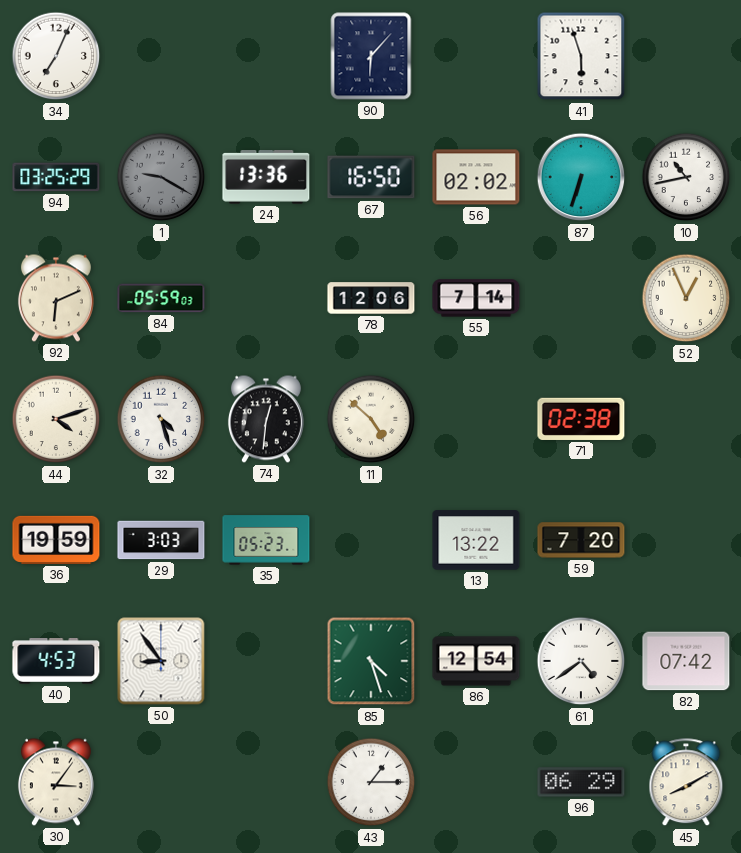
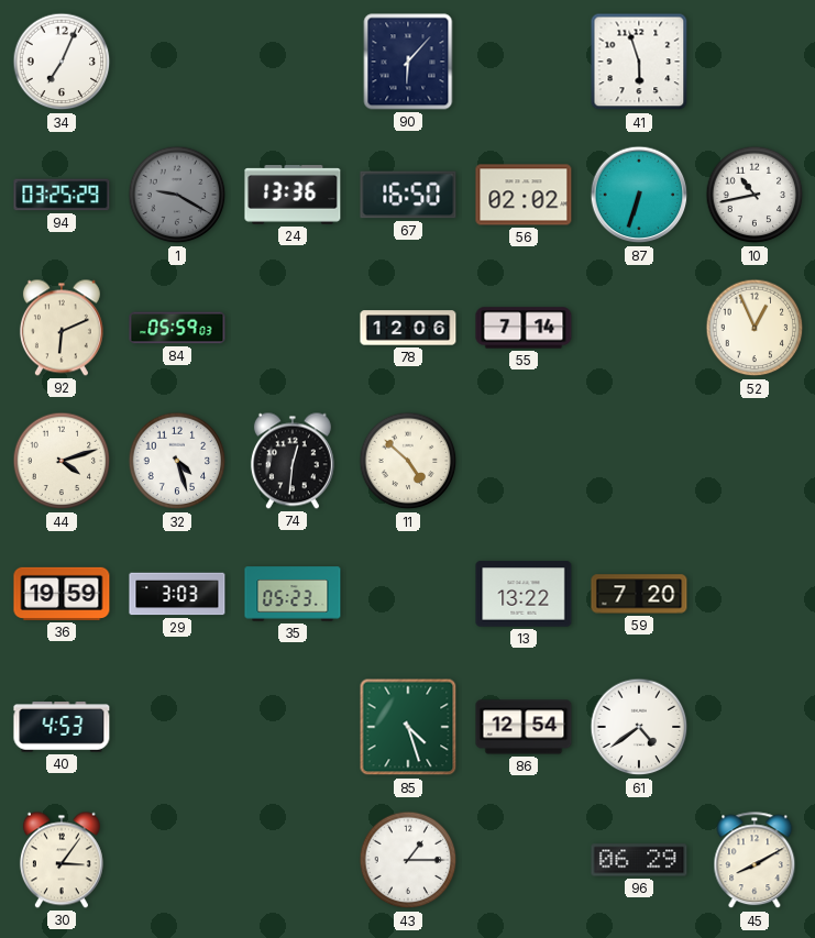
71: 02:38 -> none (581, 419)
50: 8:54 -> none (161, 661)
82: 07:42 -> none (686, 661)
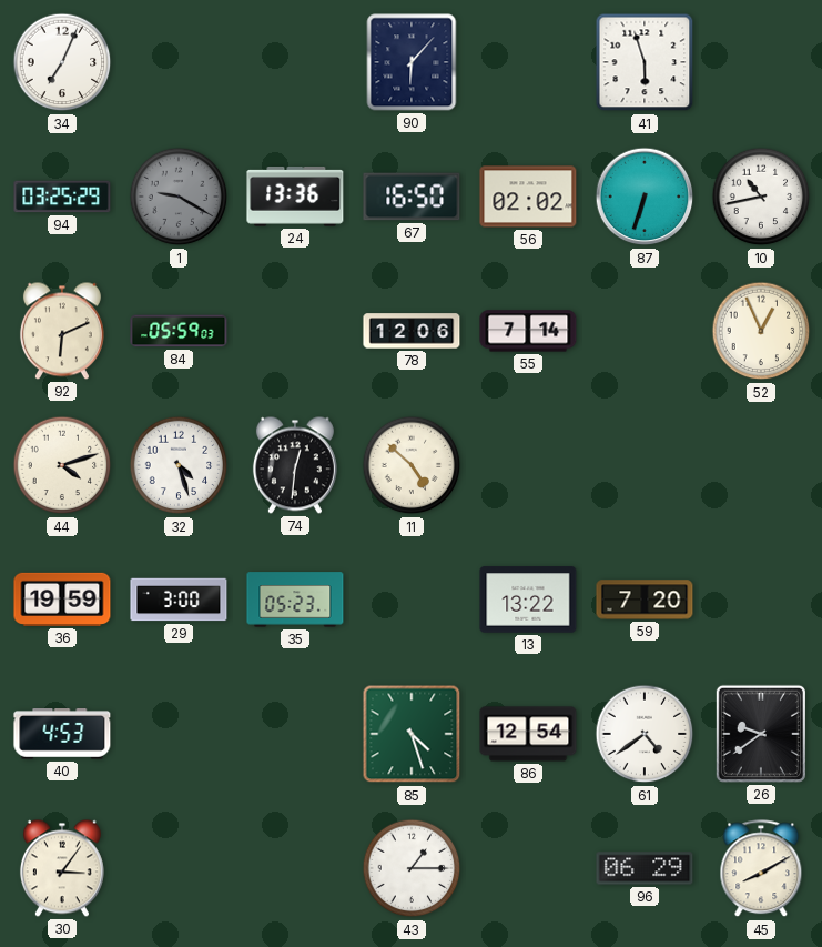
29: 3:03 -> 3:00 (179, 600)
26: none -> 9:39 (761, 734)
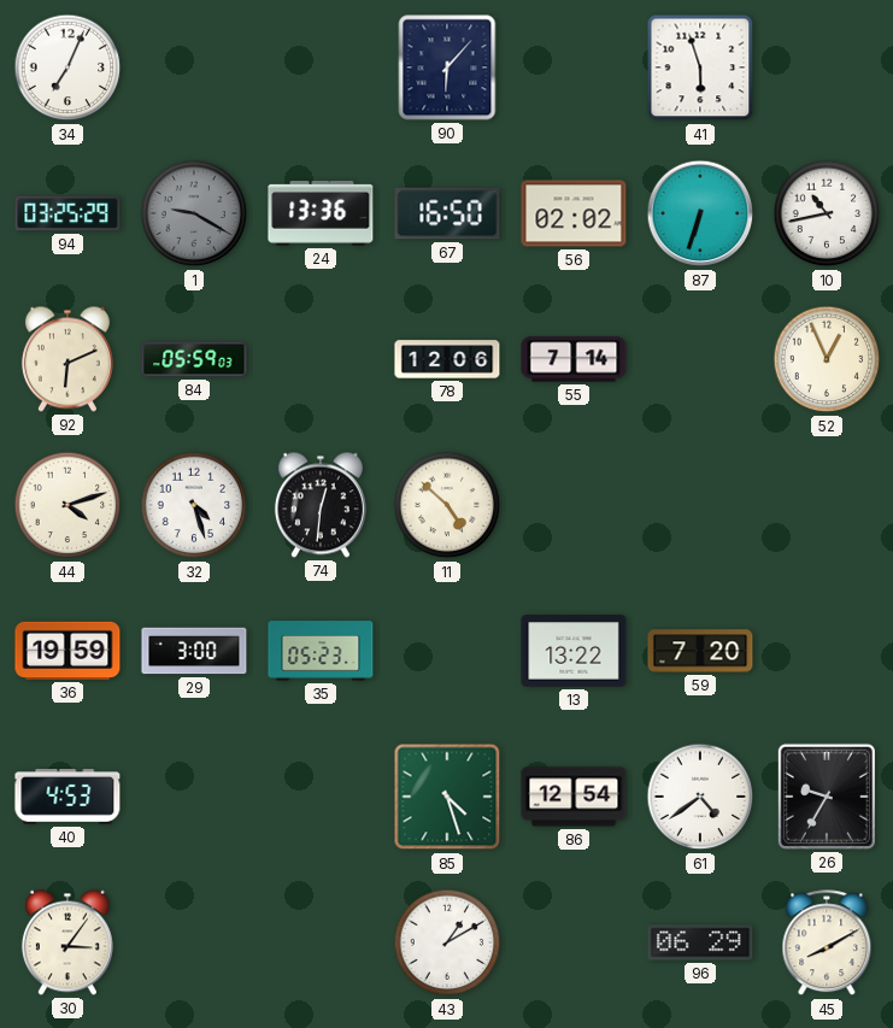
26: 9:39 -> 9:35 (827, 797)
43: 1:15 -> 1:10 (447, 942)
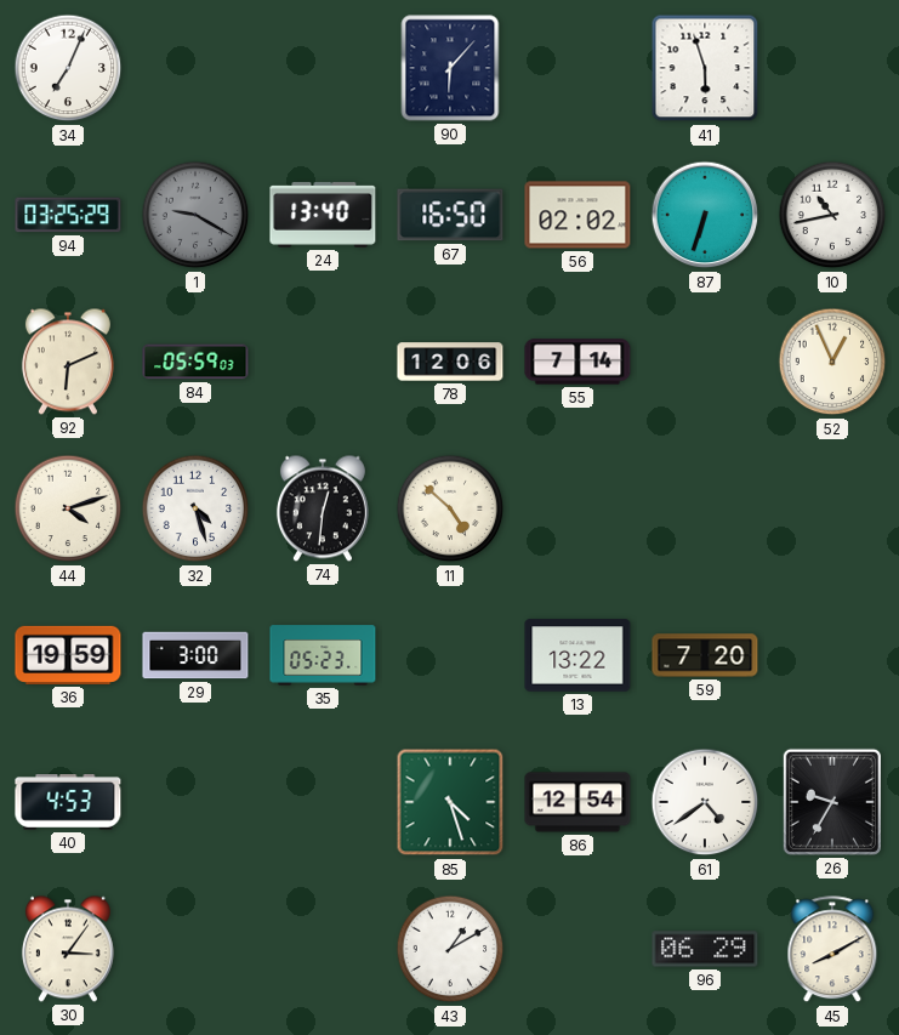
24: 13:36 -> 13:40 (323, 216)
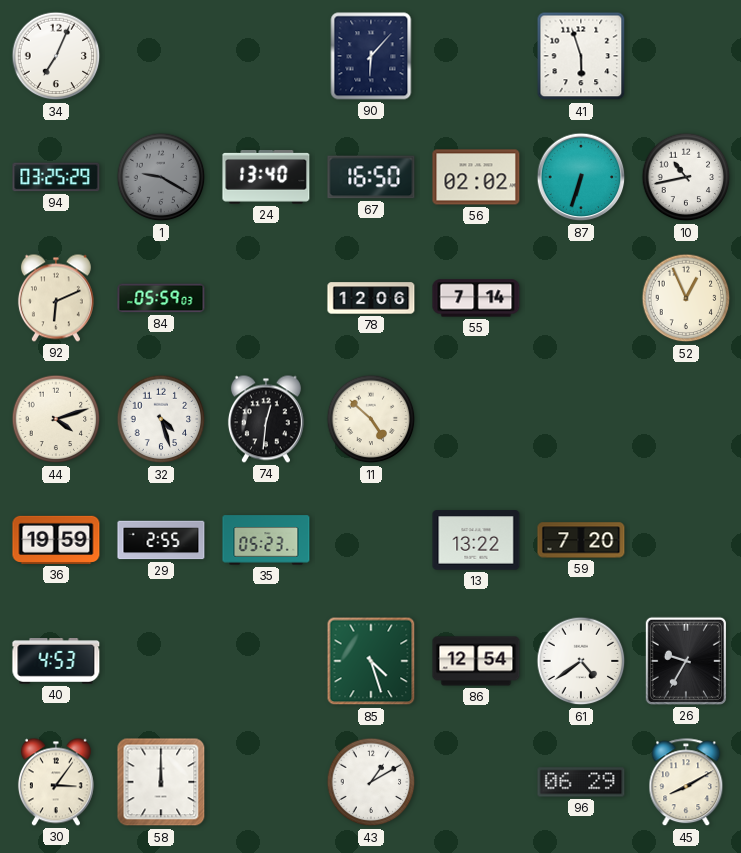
29: 3:00 -> 2:55 (161, 540)
58: none -> 12:00 (161, 782)
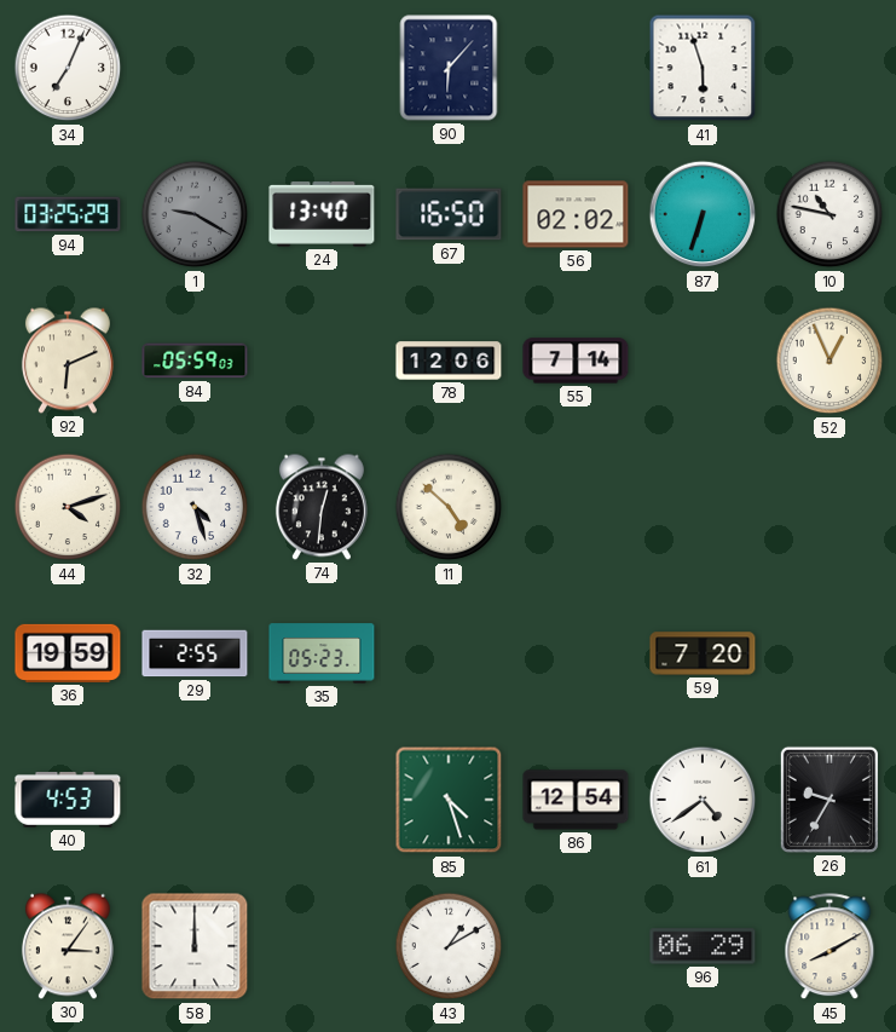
10: 10:43 -> 10:47 (829, 214)
13: 13:22 -> none (476, 540)
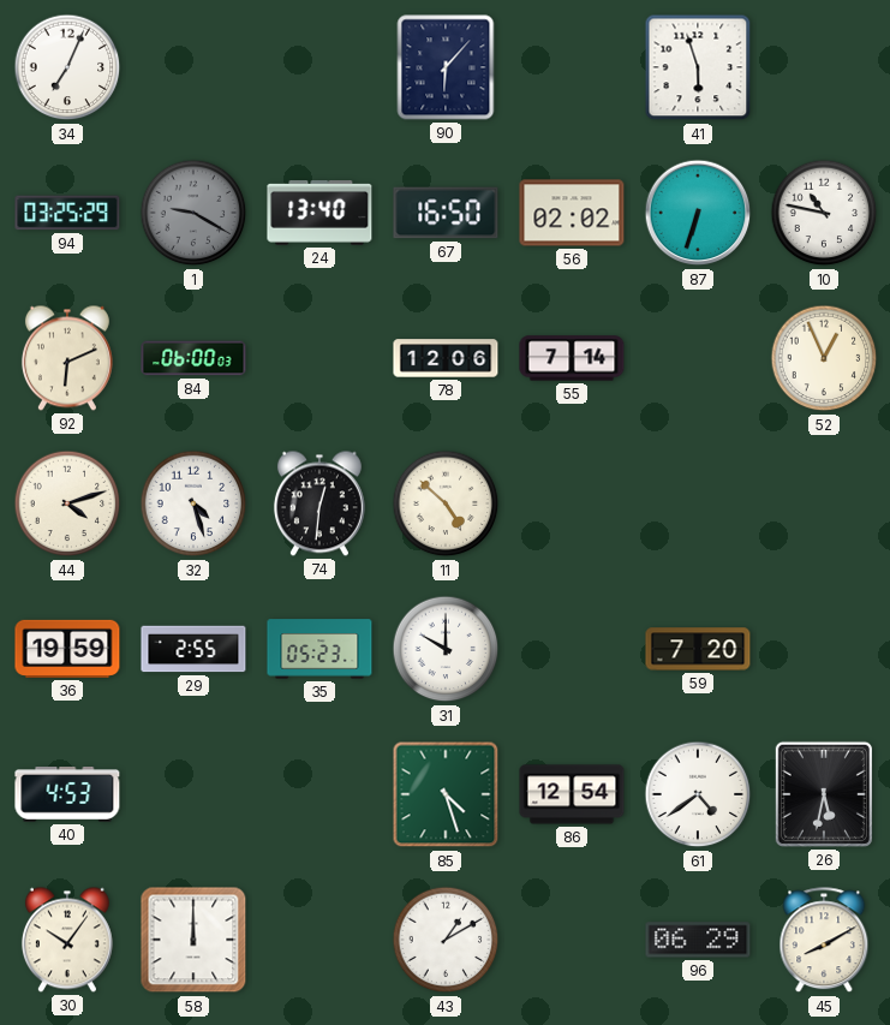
84: 05:59 -> 06:00 (193, 358)
31: none -> 10:00 (446, 649)
26: 9:35 -> 5:32 (824, 794)
30: 3:06 -> 10:06 (67, 940)
